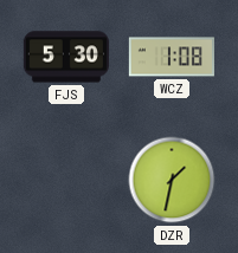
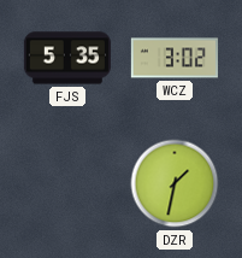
FJS: 5:30 -> 5:35 (67, 58)
WCZ: 1:08 -> 3:02 (175, 58)
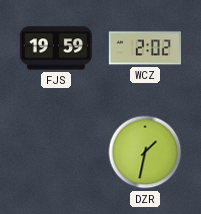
FJS: 5:35 -> 19:59 (56, 48)
WCZ: 3:02 -> 2:02 (145, 48)
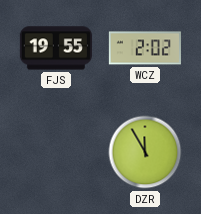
FJS: 19:59 -> 19:55 (56, 48)
DZR: 1:32 -> 11:55 (145, 152)
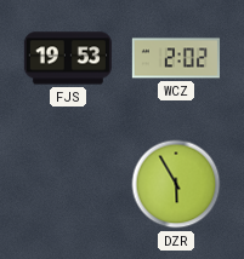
FJS: 19:55 -> 19:53 (68, 58)
DZR: 11:55 -> 5:55 (176, 184)
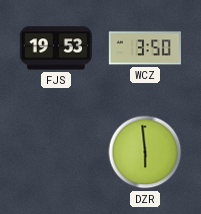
WCZ: 2:02 -> 3:50 (145, 48)
DZR: 5:55 -> 5:59 (145, 152)
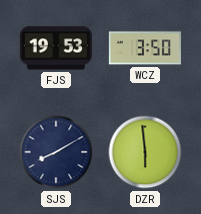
SJS: none -> 8:10 (56, 152)
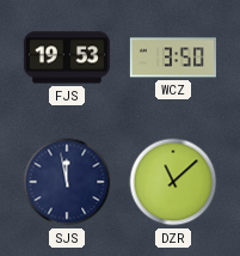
SJS: 8:10 -> 11:58 (67, 182)
DZR: 5:59 -> 11:08 (173, 182)
